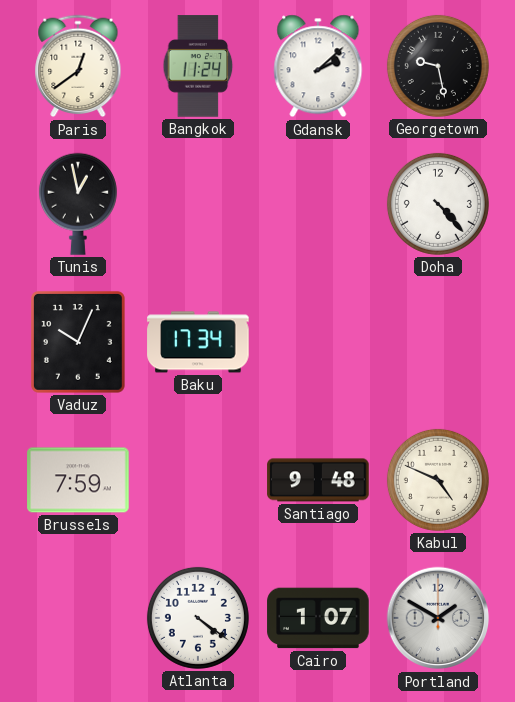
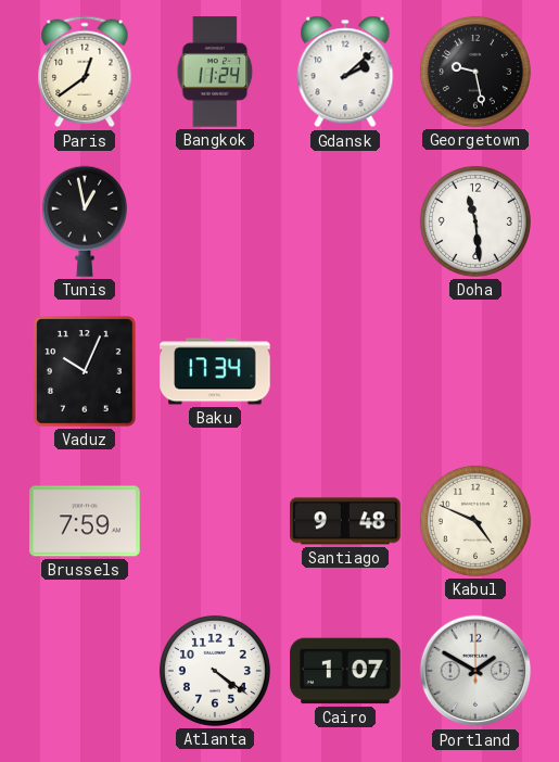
Doha: 4:23 -> 11:29 (475, 221)
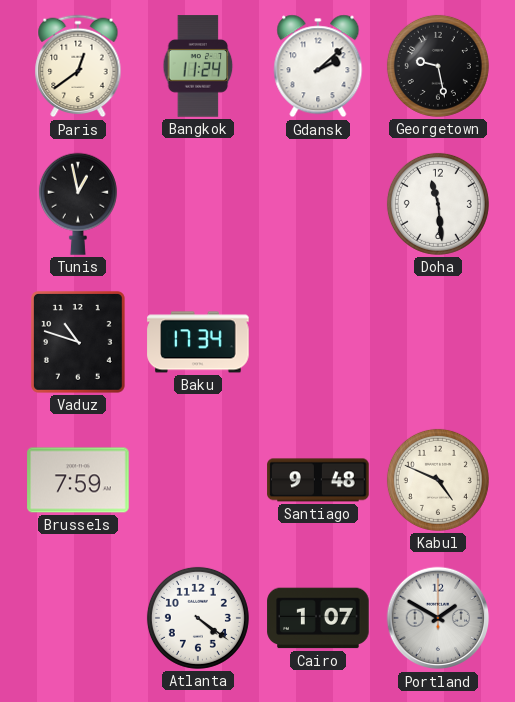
Vaduz: 10:04 -> 10:48 (78, 343)
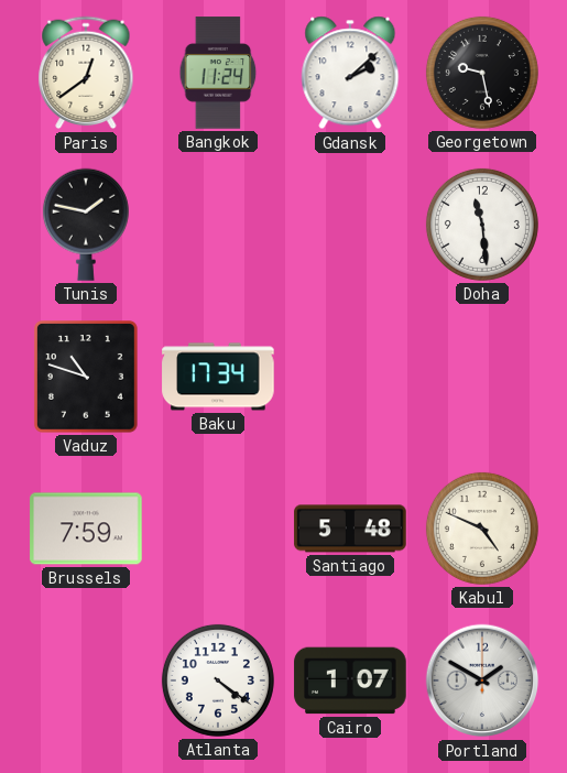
Tunis: 12:58 -> 1:47 (86, 225)
Santiago: 9:48 -> 5:48 (350, 529)
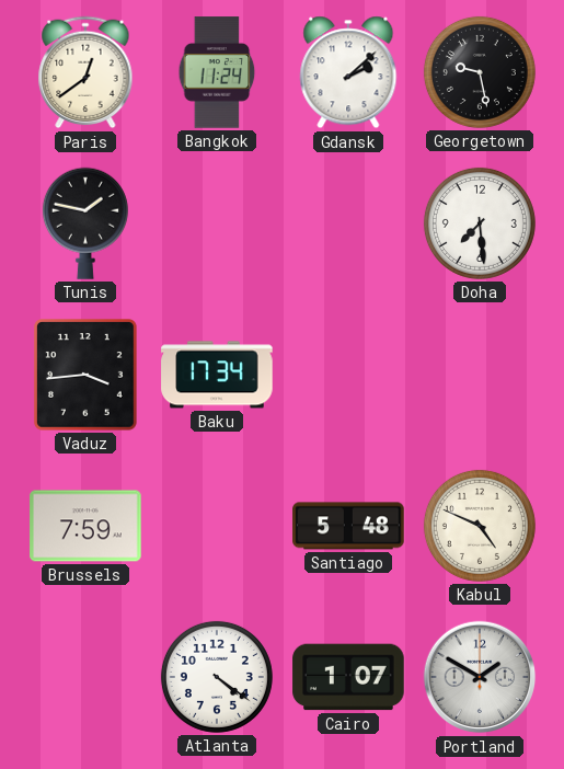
Doha: 11:29 -> 7:29 (480, 223)
Vaduz: 10:48 -> 3:44 (85, 376)
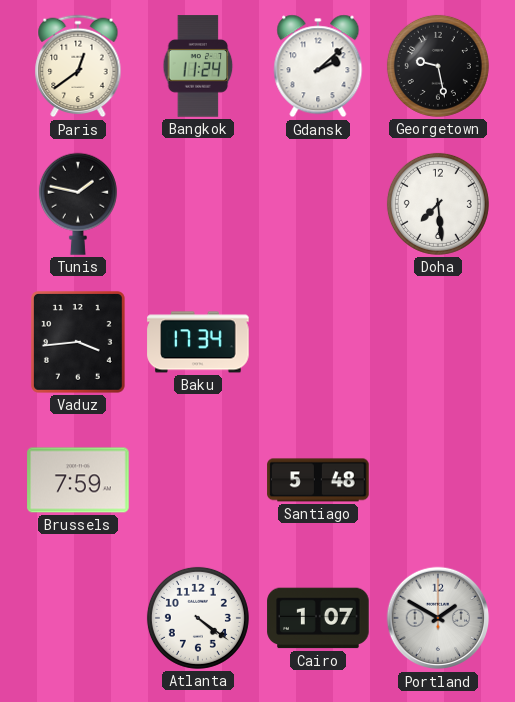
Kabul: 4:49 -> none (480, 526)
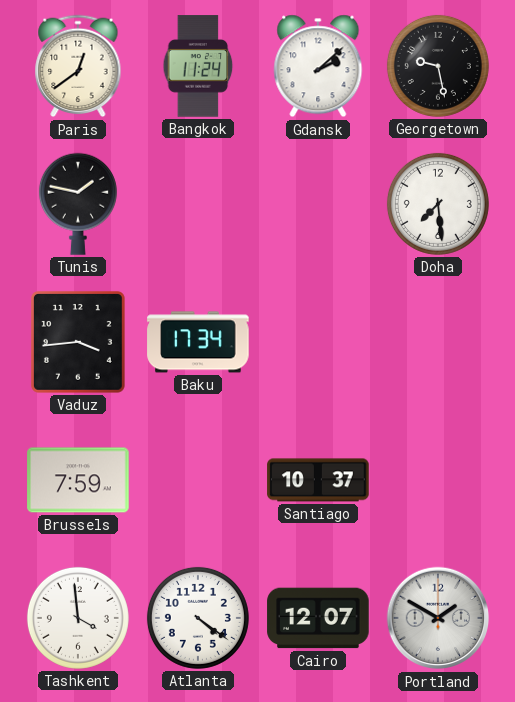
Santiago: 5:48 -> 10:37 (318, 480)
Tashkent: none -> 3:59 (78, 618)
Cairo: 1:07 -> 12:07 (318, 618)
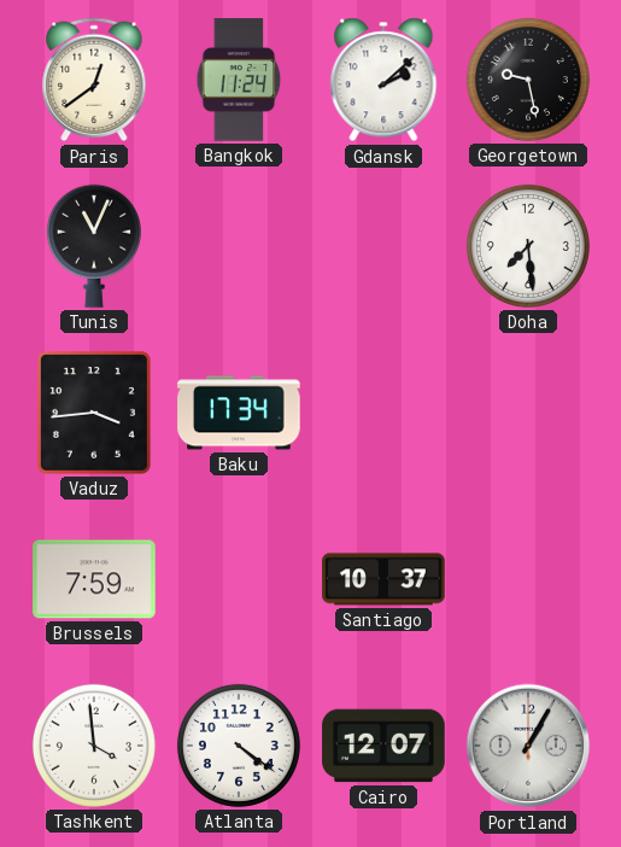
Tunis: 1:47 -> 11:04 (94, 246)
Portland: 1:50 -> 1:05 (528, 746)
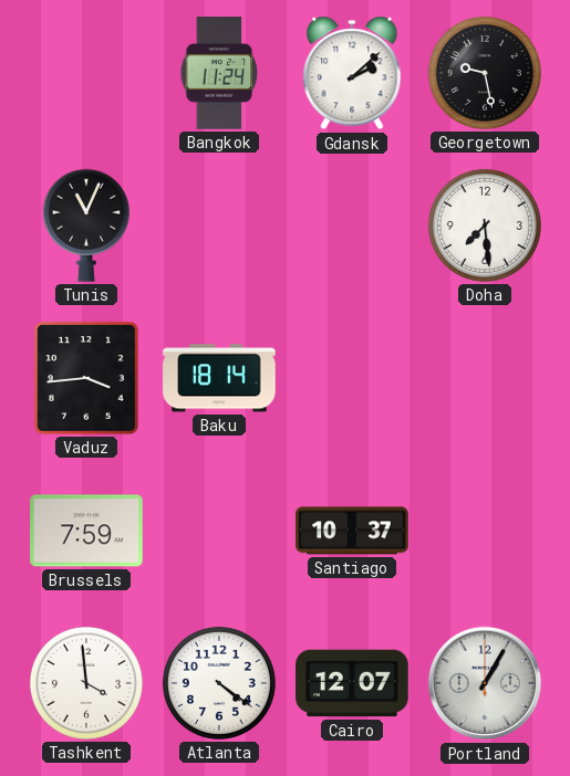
Paris: 12:39 -> none (94, 80)
Baku: 17:34 -> 18:14 (219, 378)
